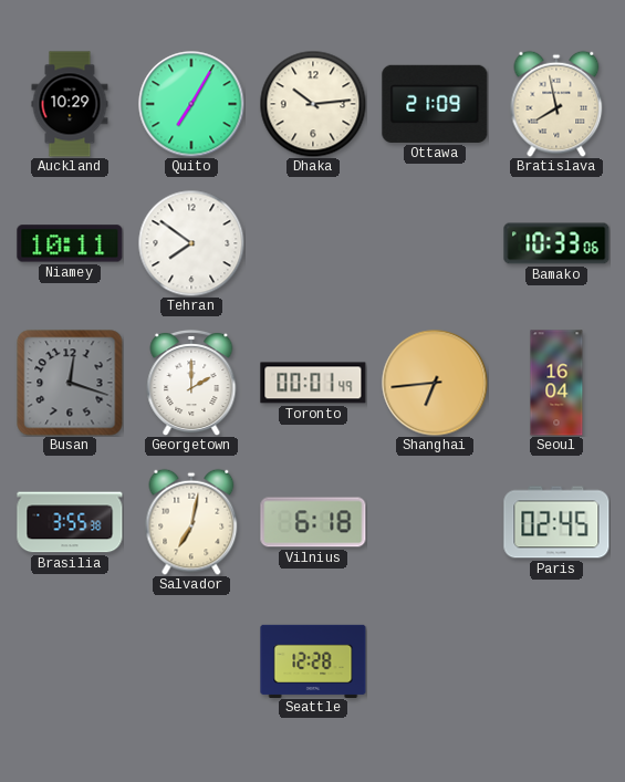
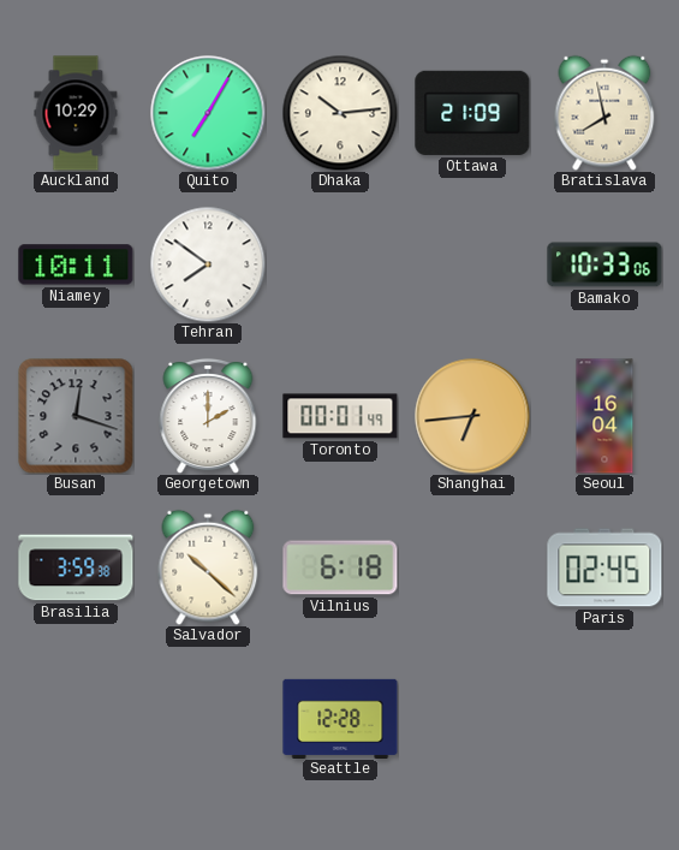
Brasilia: 3:55 -> 3:59 (76, 567)
Salvador: 7:02 -> 10:22 (208, 567)
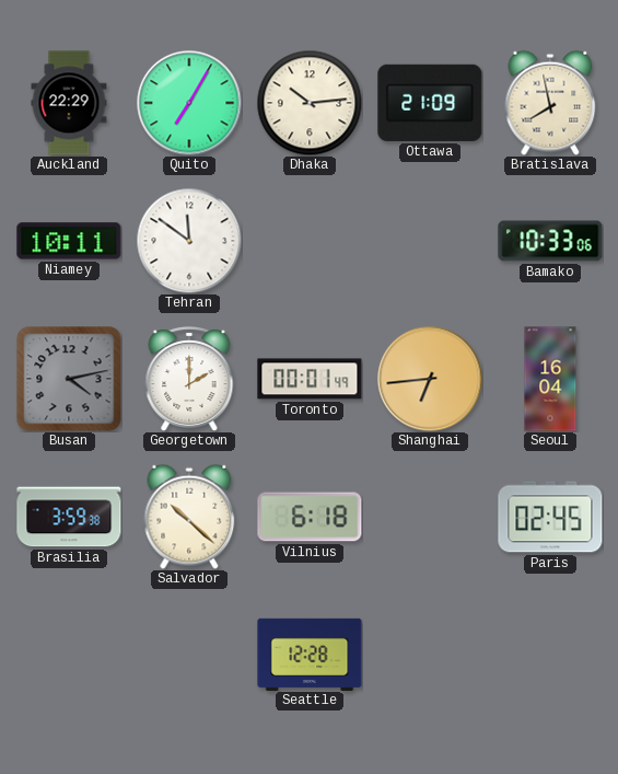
Auckland: 10:29 -> 22:29 (69, 103)
Tehran: 7:51 -> 11:51 (189, 241)
Busan: 12:18 -> 4:13 (69, 379)
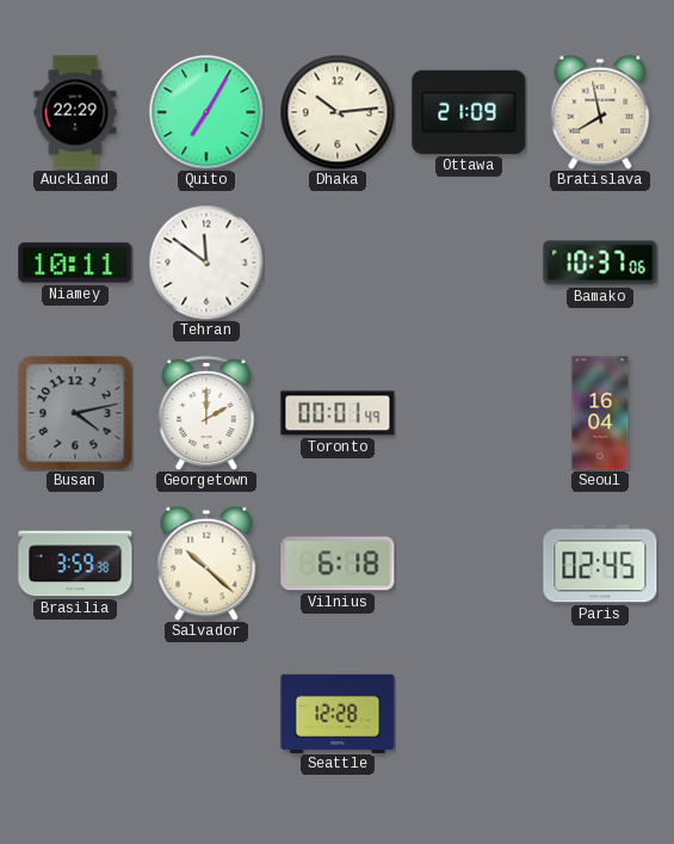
Bamako: 10:33 -> 10:37 (600, 263)
Shanghai: 6:44 -> none (430, 379)
